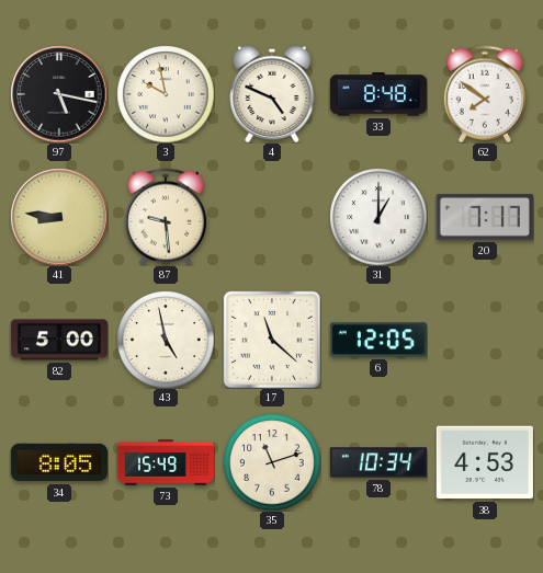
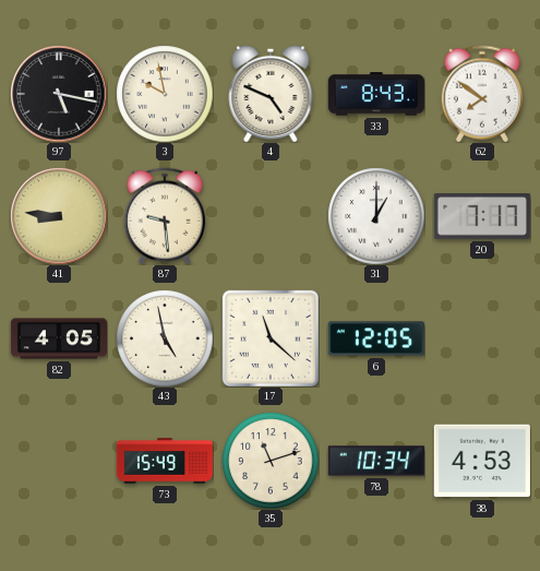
33: 8:48 -> 8:43 (376, 94)
82: 5:00 -> 4:05 (58, 338)
34: 8:05 -> none (59, 462)
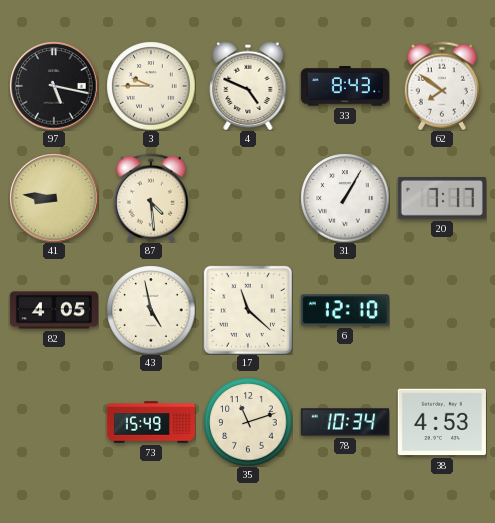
3: 9:58 -> 9:45 (151, 86)
87: 9:29 -> 4:29 (151, 198)
31: 1:00 -> 1:05 (345, 198)
6: 12:05 -> 12:10 (345, 310)
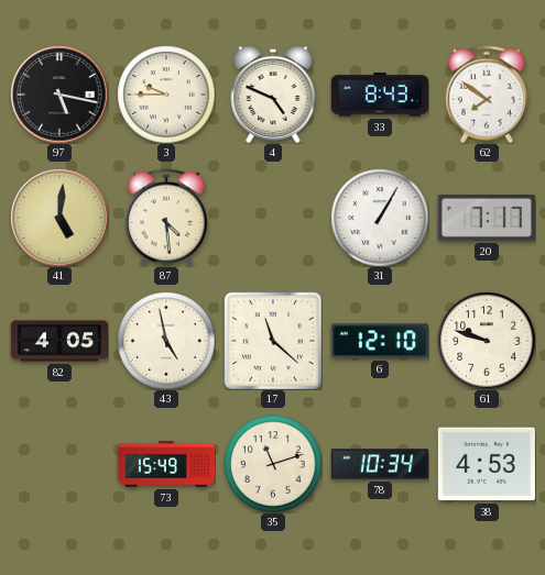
41: 8:46 -> 5:01 (59, 218)
61: none -> 9:48 (487, 341)
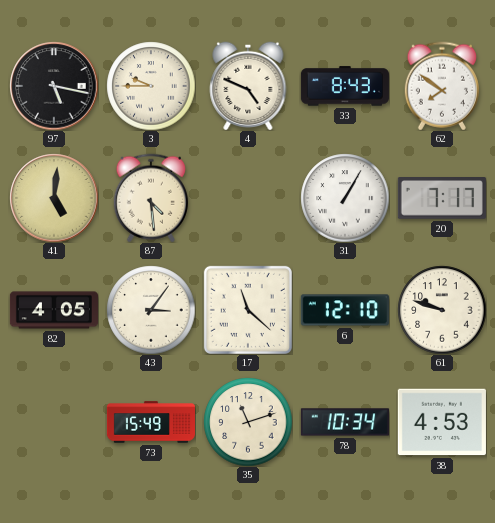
43: 4:58 -> 3:06 (151, 310)
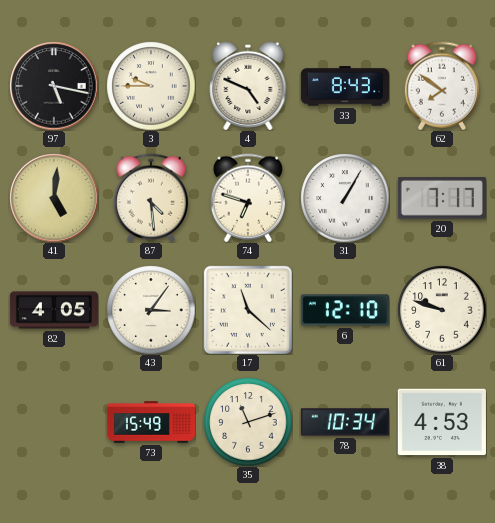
74: none -> 6:48 (248, 198)
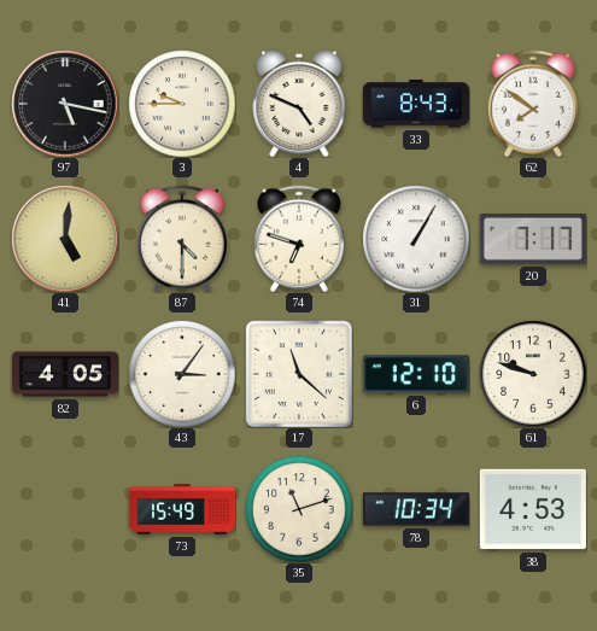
87: 4:29 -> 4:30 (182, 239)
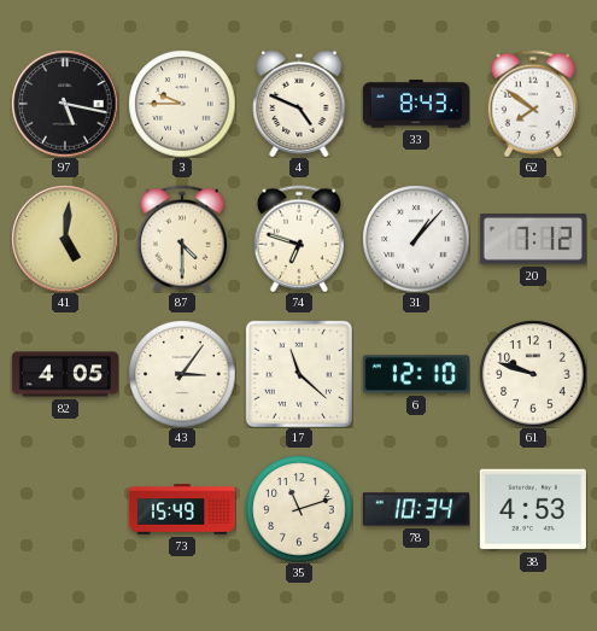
31: 1:05 -> 1:07 (416, 239)
20: 7:17 -> 7:12 (533, 240)
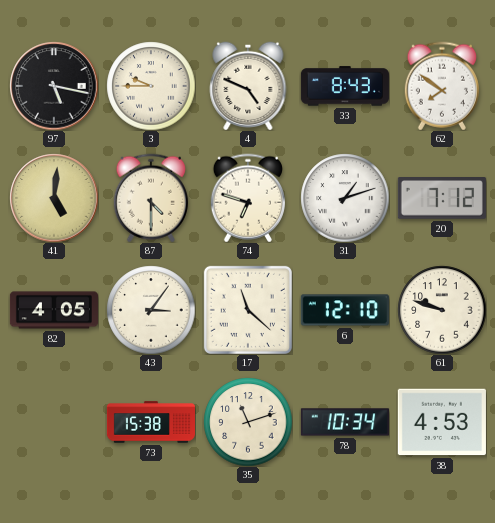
31: 1:07 -> 1:12 (345, 198)
73: 15:49 -> 15:38 (150, 422)
